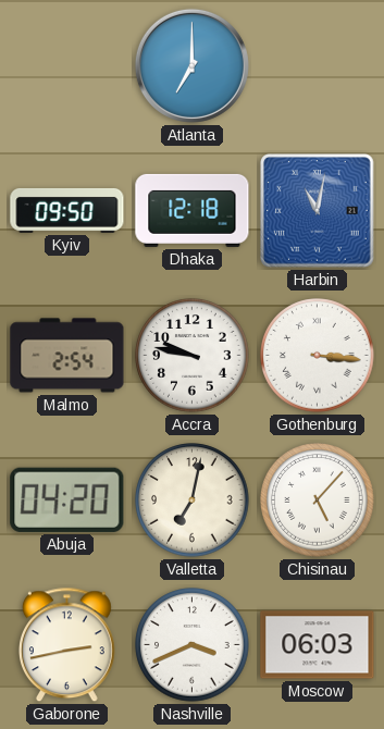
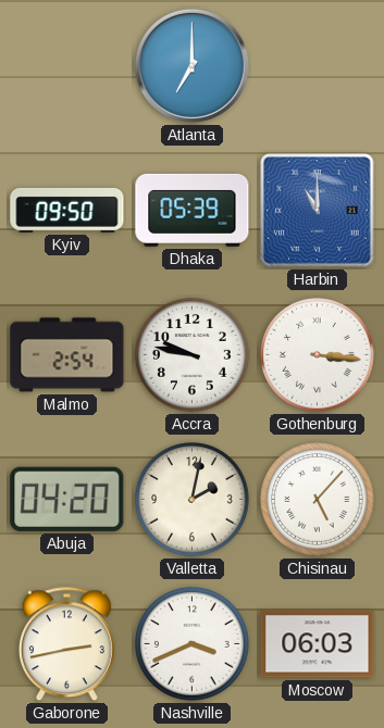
Dhaka: 12:18 -> 05:39 (193, 210)
Harbin: 11:02 -> 11:00 (318, 211)
Valletta: 7:02 -> 2:02 (193, 500)
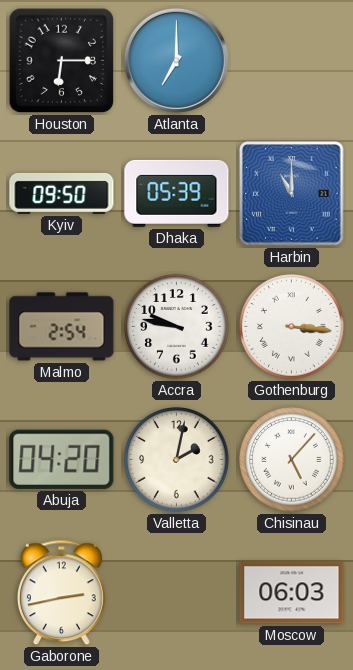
Houston: none -> 6:15 (62, 61)
Nashville: 3:41 -> none (193, 644)
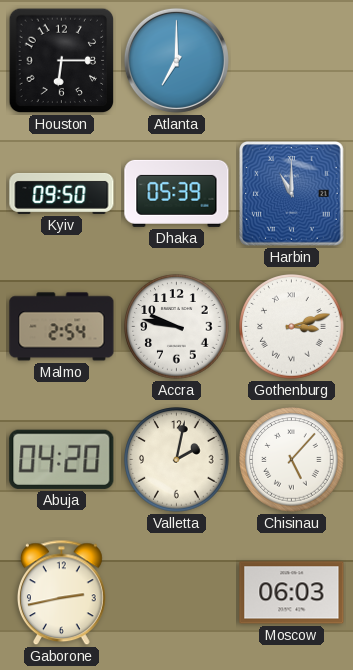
Gothenburg: 3:16 -> 3:12 (292, 327)
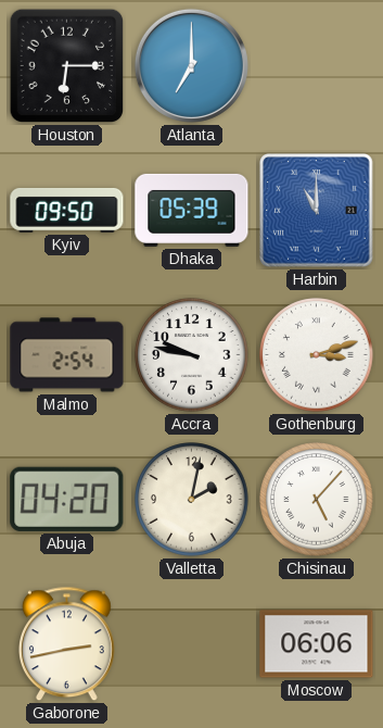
Moscow: 06:03 -> 06:06 (317, 644)
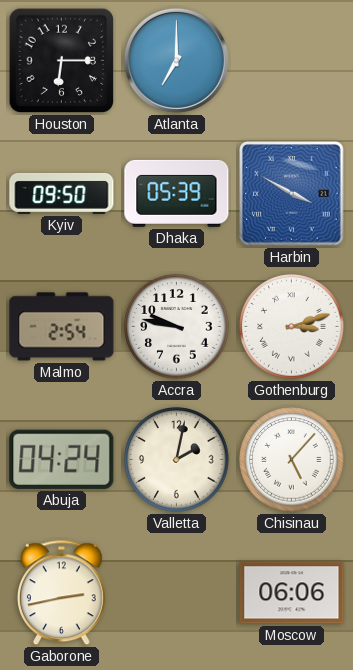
Harbin: 11:00 -> 3:50 (292, 194)
Abuja: 04:20 -> 04:24 (62, 459)
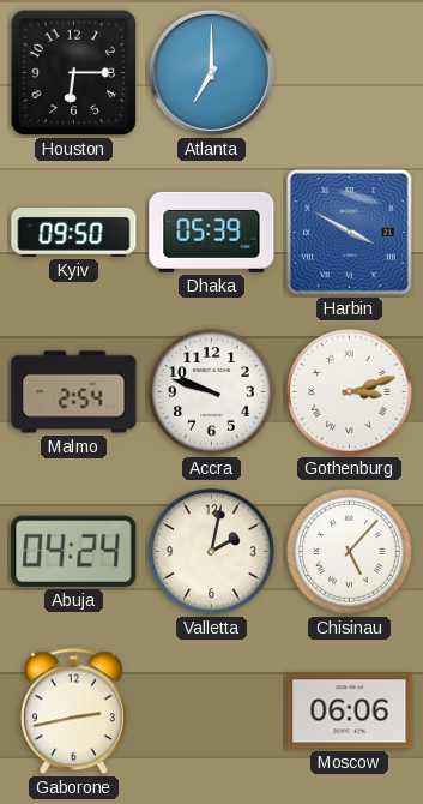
Accra: 9:47 -> 9:48 (212, 392)
